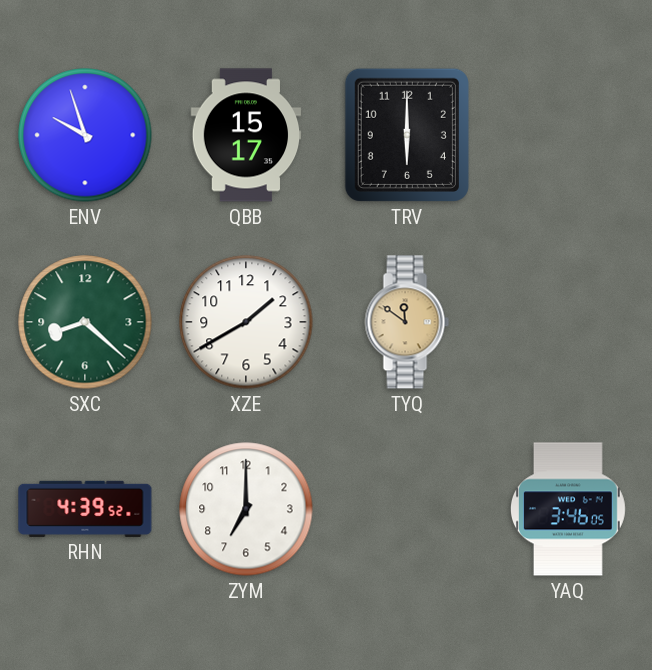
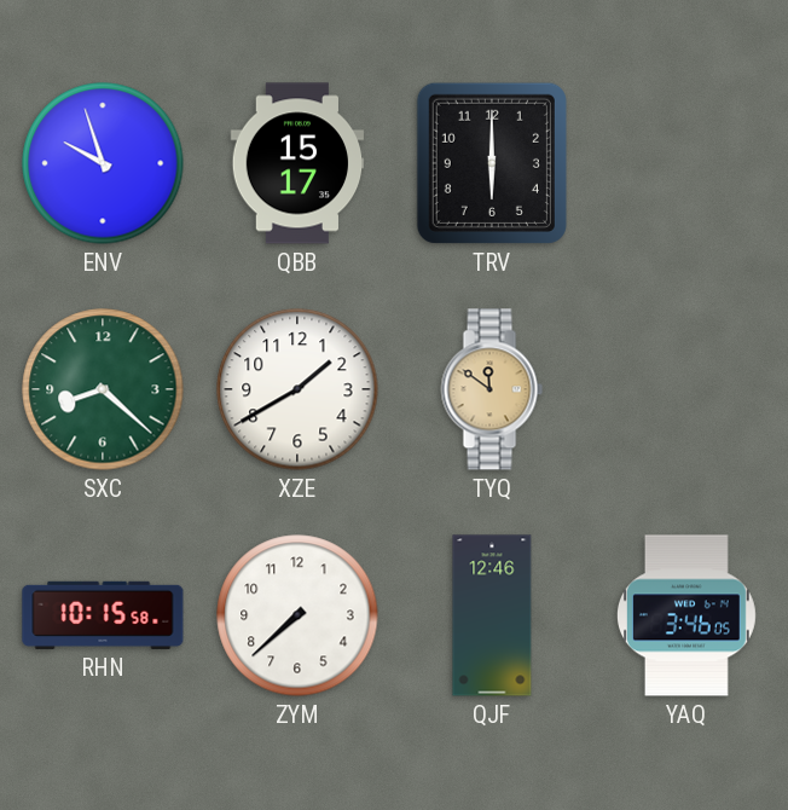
RHN: 4:39 -> 10:15 (103, 615)
ZYM: 7:00 -> 7:38 (297, 615)
QJF: none -> 12:46 (492, 615)
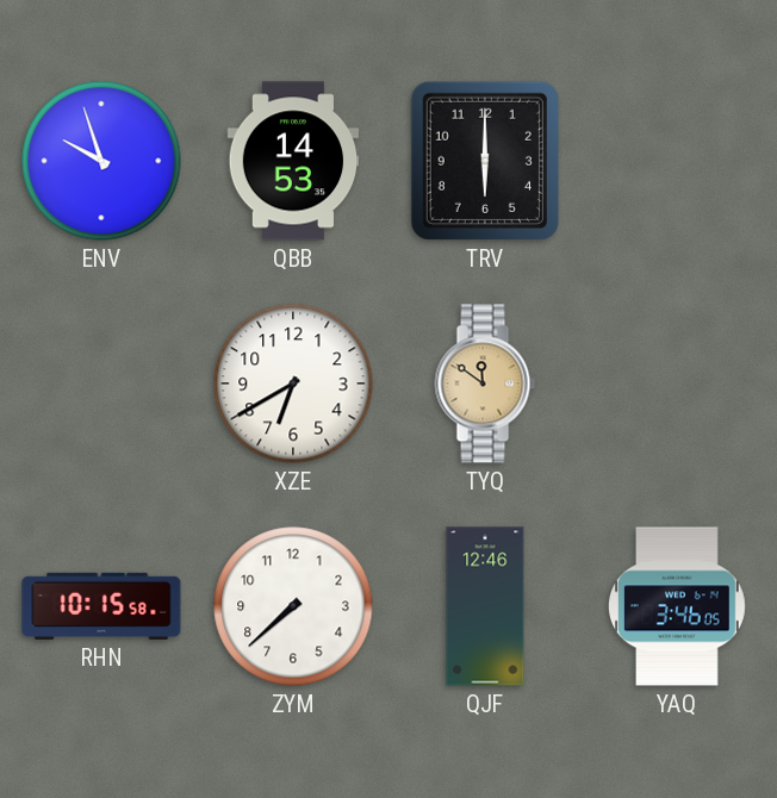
QBB: 15:17 -> 14:53 (293, 161)
SXC: 8:22 -> none (103, 389)
XZE: 1:40 -> 6:40 (293, 384)
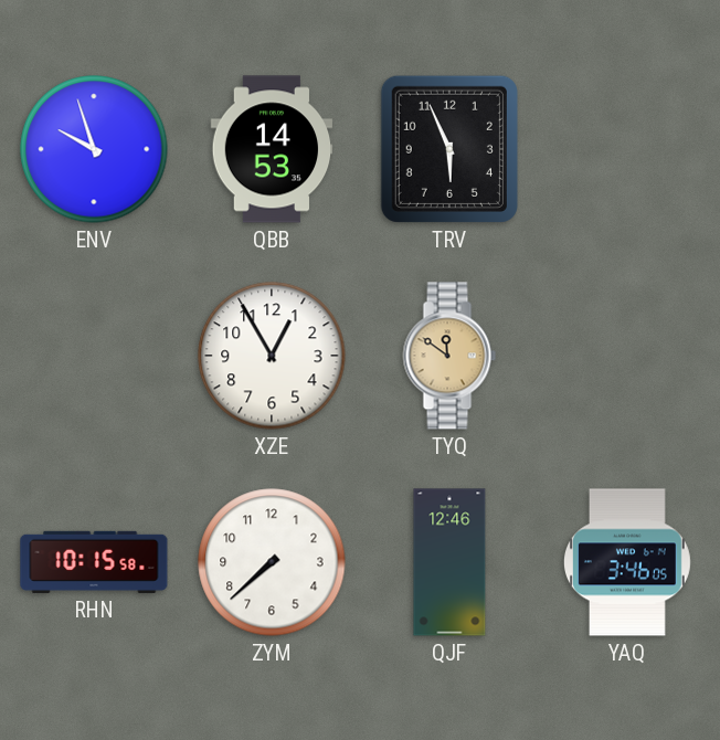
TRV: 6:00 -> 5:56 (449, 149)
XZE: 6:40 -> 12:55 (272, 356)
